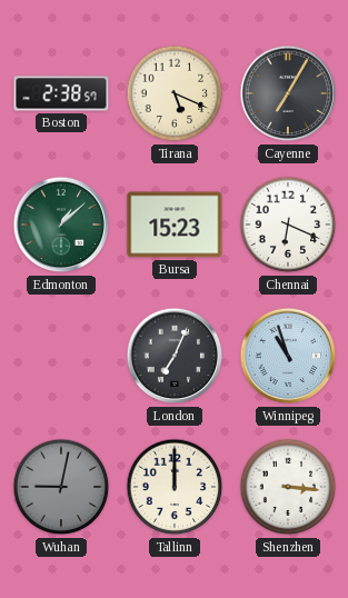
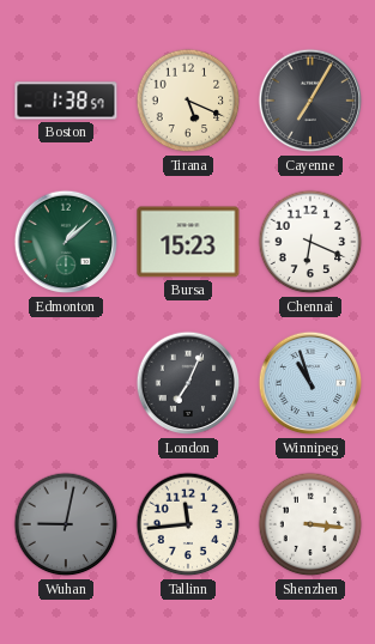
Boston: 2:38 -> 1:38 (66, 101)
Tallinn: 12:00 -> 11:44 (188, 524)
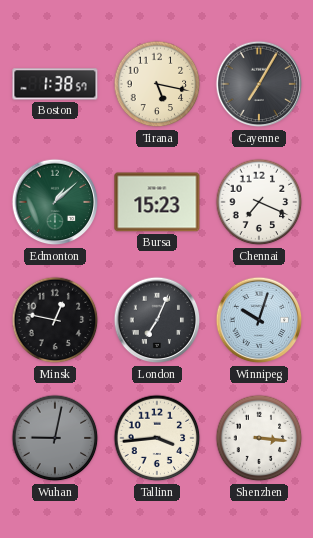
Tirana: 5:19 -> 5:17 (157, 84)
Chennai: 6:19 -> 7:19 (259, 202)
Minsk: none -> 12:47 (55, 320)
Winnipeg: 10:57 -> 10:03 (259, 320)
Tallinn: 11:44 -> 3:44 (157, 438)
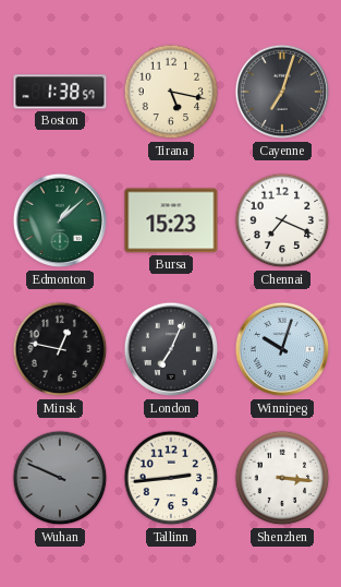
Cayenne: 7:05 -> 7:03 (282, 92)
Wuhan: 9:02 -> 9:49 (60, 478)
Tallinn: 3:44 -> 2:44 (171, 478)
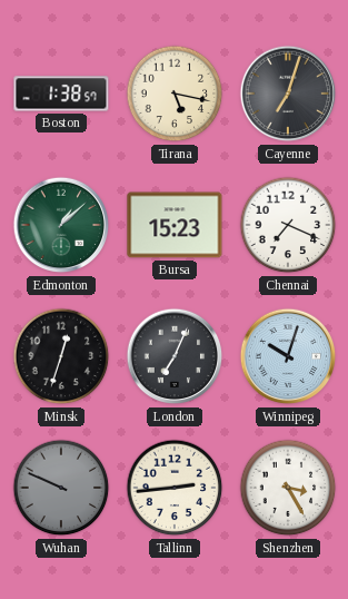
Minsk: 12:47 -> 12:33 (61, 356)
Shenzhen: 3:16 -> 3:25 (288, 488)
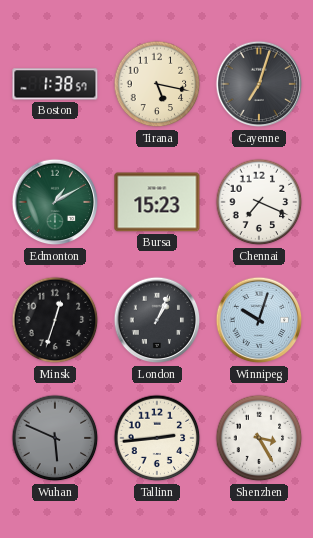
Edmonton: 1:08 -> 1:10 (55, 202)
London: 7:04 -> 1:04 (157, 320)
Wuhan: 9:49 -> 5:49 (55, 438)
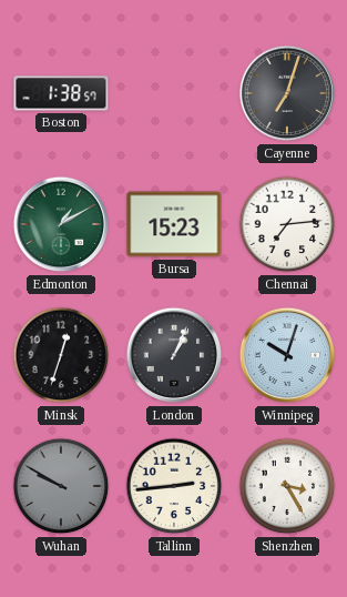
Tirana: 5:17 -> none (157, 84)
Chennai: 7:19 -> 7:14 (287, 224)
Wuhan: 5:49 -> 9:50 (61, 486)
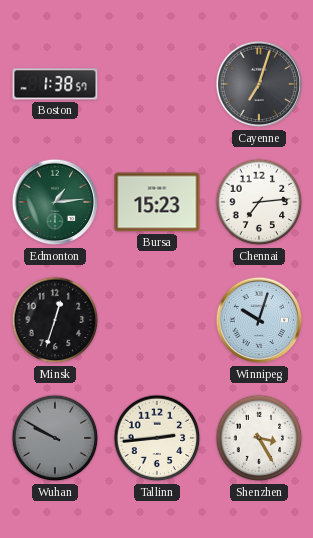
Edmonton: 1:10 -> 1:14 (55, 202)
London: 1:04 -> none (174, 355)
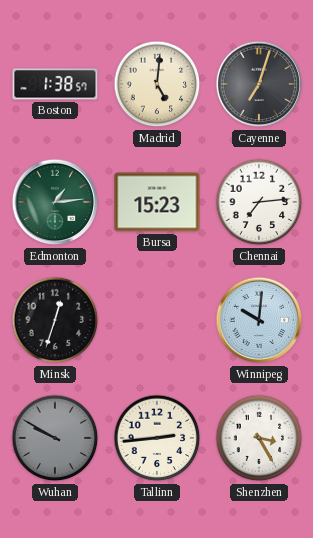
Madrid: none -> 5:01 (157, 84)
Winnipeg: 10:03 -> 10:01 (259, 320)
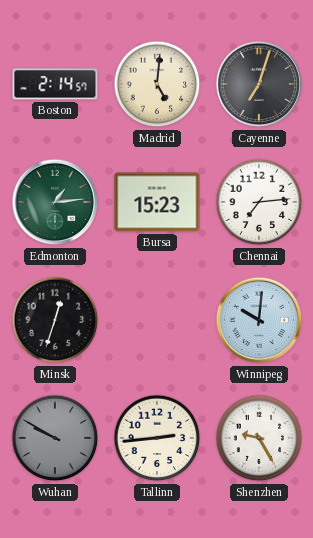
Boston: 1:38 -> 2:14 (55, 84)
Shenzhen: 3:25 -> 9:25 (259, 438)
